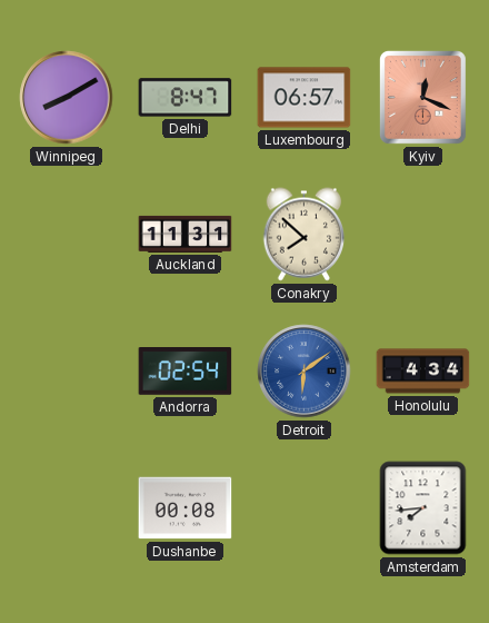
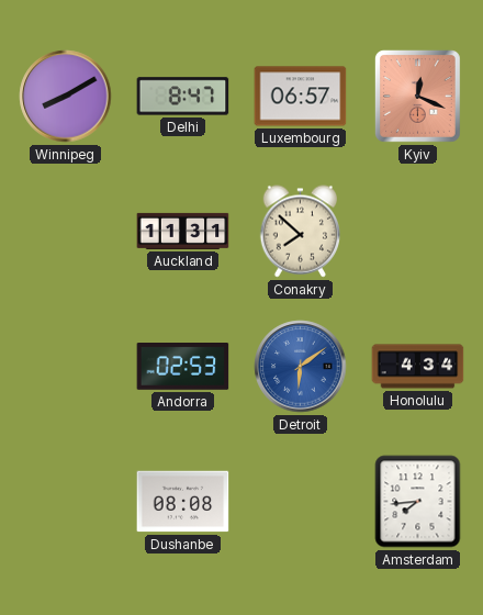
Andorra: 02:54 -> 02:53 (183, 367)
Dushanbe: 00:08 -> 08:08 (183, 502)
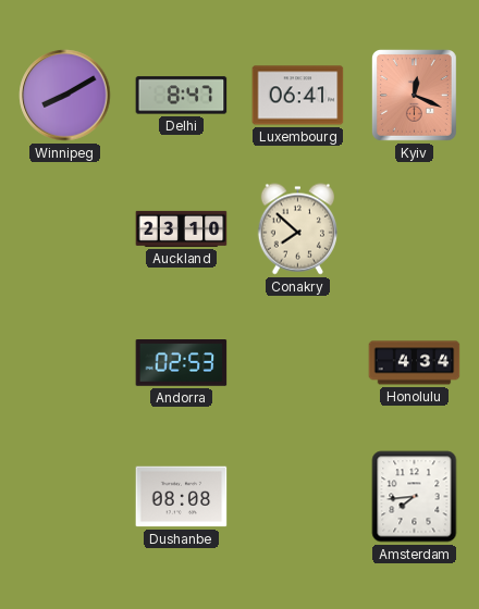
Luxembourg: 06:57 -> 06:41 (298, 96)
Auckland: 11:31 -> 23:10 (182, 228)
Detroit: 6:09 -> none (301, 367)
